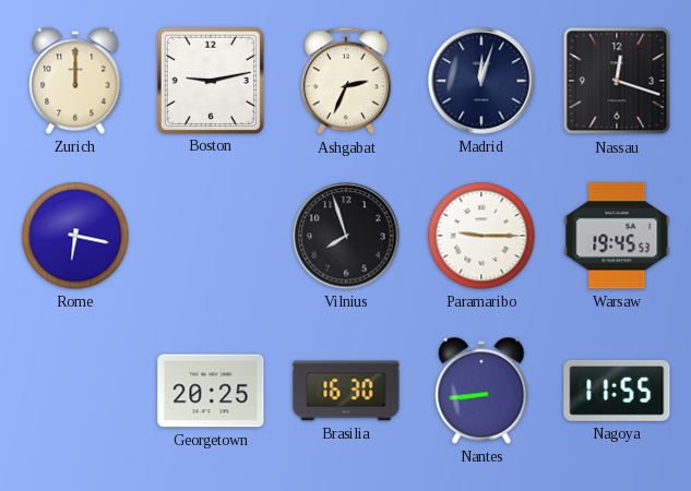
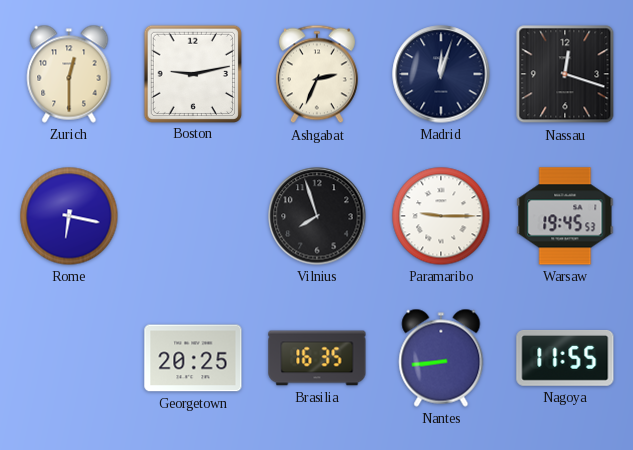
Zurich: 12:00 -> 12:30 (69, 74)
Brasilia: 16:30 -> 16:35 (317, 358)
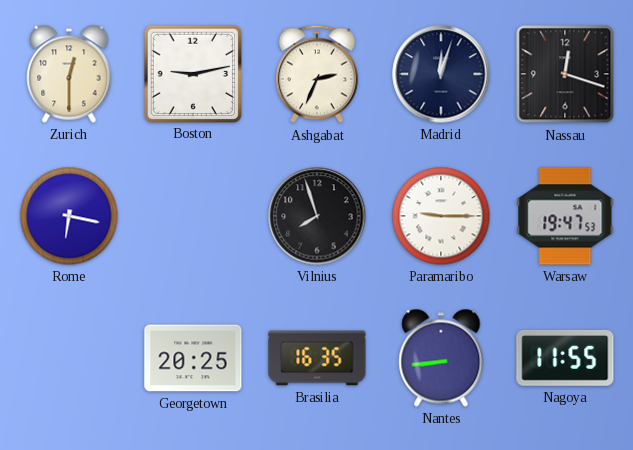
Warsaw: 19:45 -> 19:47 (565, 216)
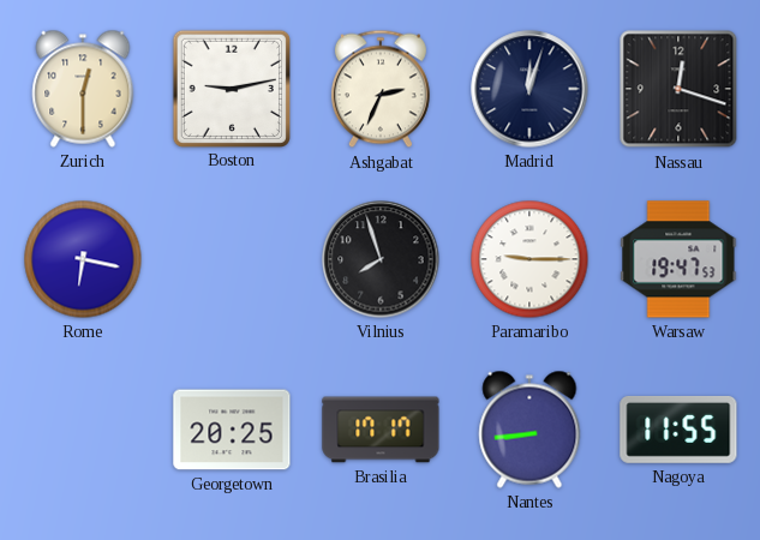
Brasilia: 16:35 -> 17:17 (381, 430)
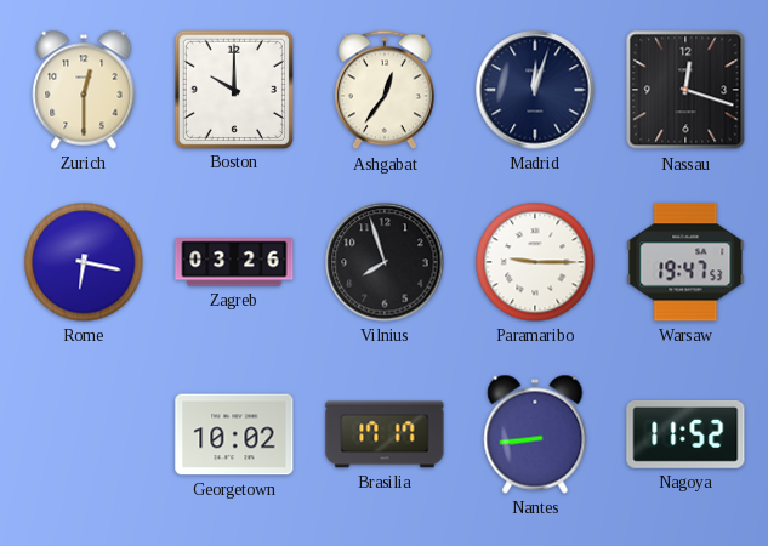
Boston: 9:13 -> 10:00 (233, 89)
Ashgabat: 2:34 -> 12:36 (385, 90)
Zagreb: none -> 03:26 (234, 262)
Georgetown: 20:25 -> 10:02 (234, 434)
Nagoya: 11:55 -> 11:52 (685, 434)
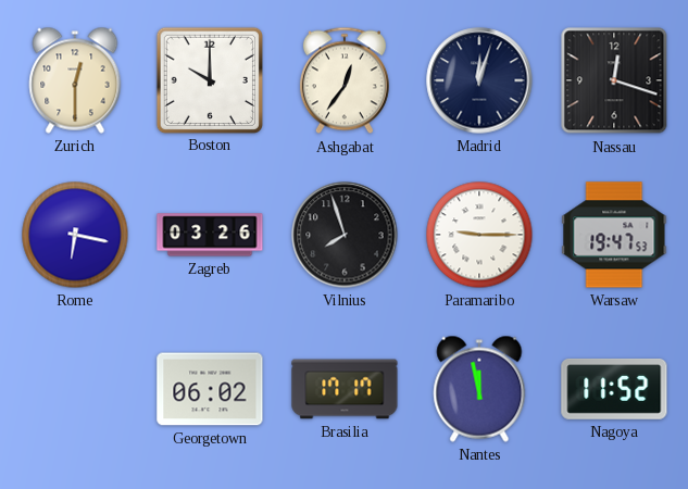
Georgetown: 10:02 -> 06:02 (210, 389)
Nantes: 8:44 -> 11:58 (479, 389)
